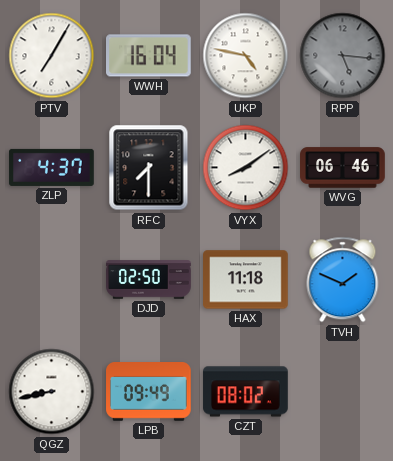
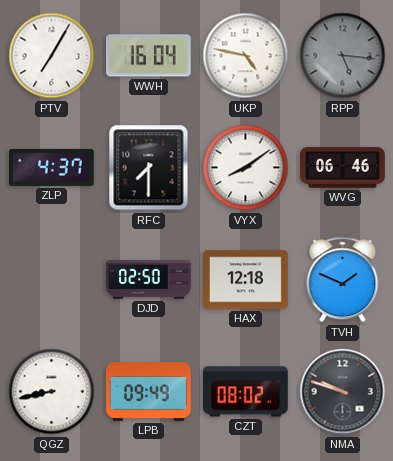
HAX: 11:18 -> 12:18 (246, 280)
NMA: none -> 9:48 (343, 392)
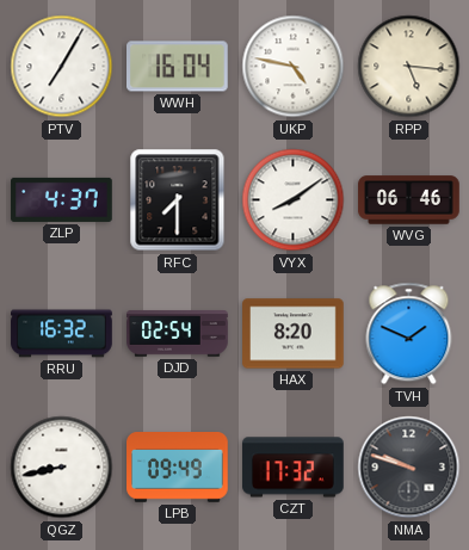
RPP dial: grey -> cream (409, 67)
RRU: none -> 16:32 (62, 334)
DJD: 02:50 -> 02:54 (178, 334)
HAX: 12:18 -> 8:20 (294, 334)
CZT: 08:02 -> 17:32 (294, 468)
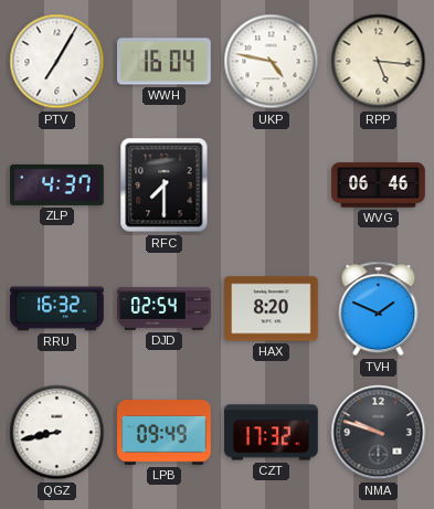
VYX: 8:09 -> none (294, 200)
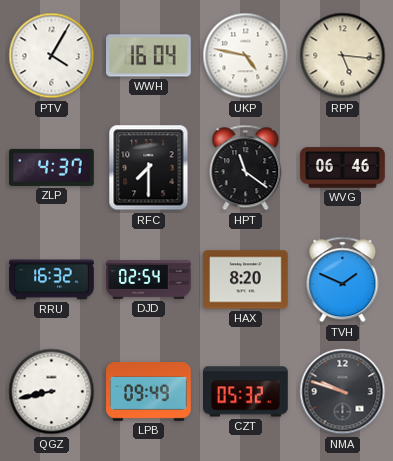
PTV: 7:05 -> 4:05 (52, 56)
HPT: none -> 11:21 (246, 168)
CZT: 17:32 -> 05:32 (246, 392)
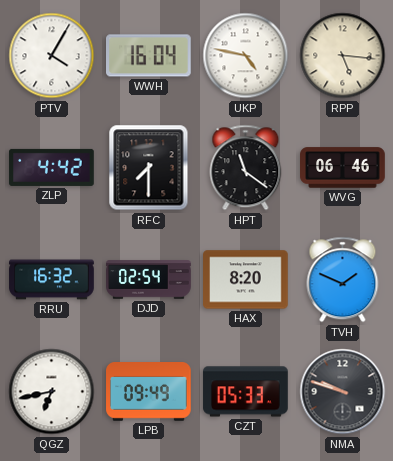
ZLP: 4:37 -> 4:42 (52, 167)
QGZ: 8:43 -> 6:43 (52, 392)
CZT: 05:32 -> 05:33 (246, 392)
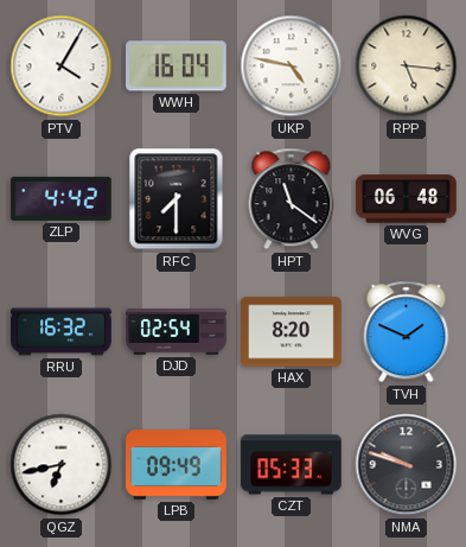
WVG: 06:46 -> 06:48 (407, 199)
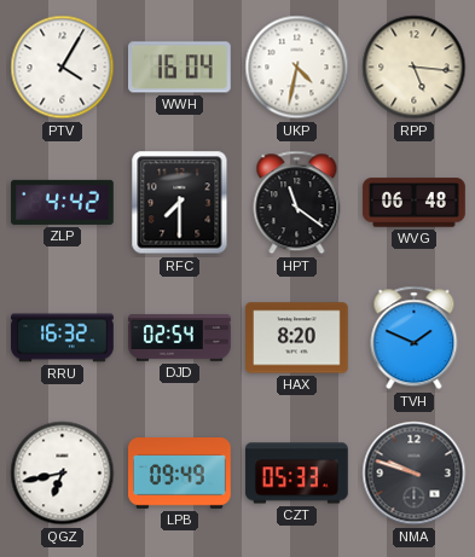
UKP: 4:47 -> 4:32 (297, 68)
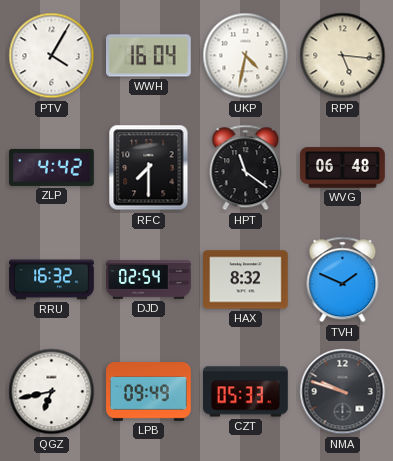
HAX: 8:20 -> 8:32 (246, 280)
